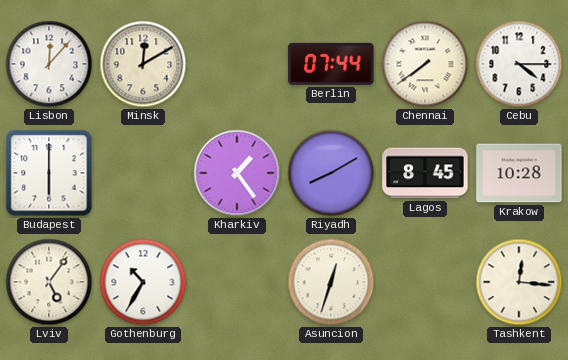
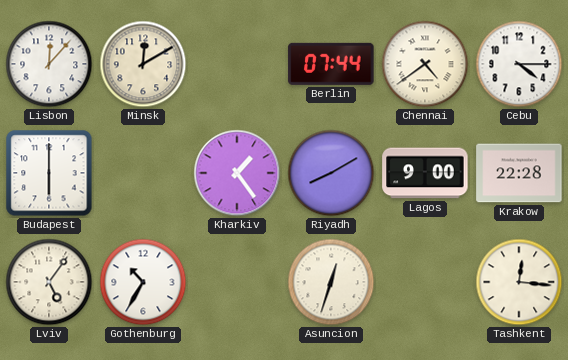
Chennai: 7:39 -> 4:39 (425, 64)
Lagos: 8:45 -> 9:00 (425, 173)
Krakow: 10:28 -> 22:28 (519, 173)
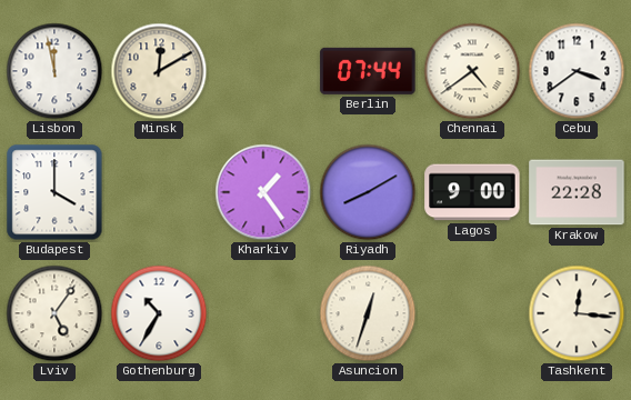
Lisbon: 12:07 -> 11:58 (54, 71)
Cebu: 4:15 -> 3:39 (577, 71)
Budapest: 6:00 -> 4:00 (54, 192)
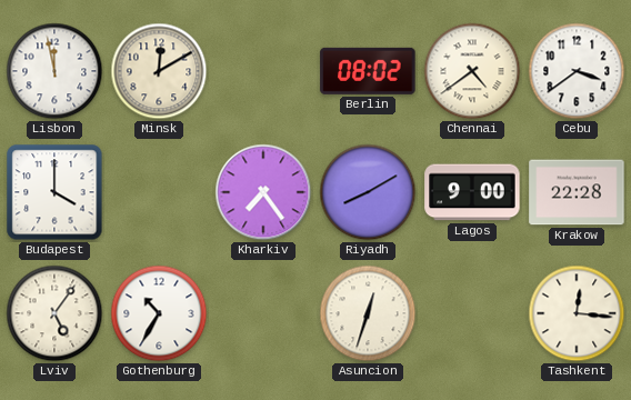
Berlin: 07:44 -> 08:02 (368, 71)
Kharkiv: 1:24 -> 7:24 (263, 192)
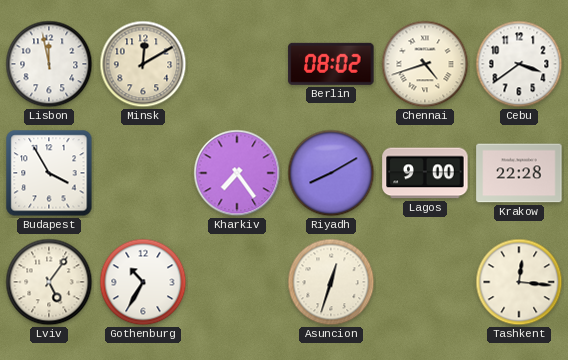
Chennai: 4:39 -> 4:42 (425, 64)
Budapest: 4:00 -> 3:55 (49, 173)
